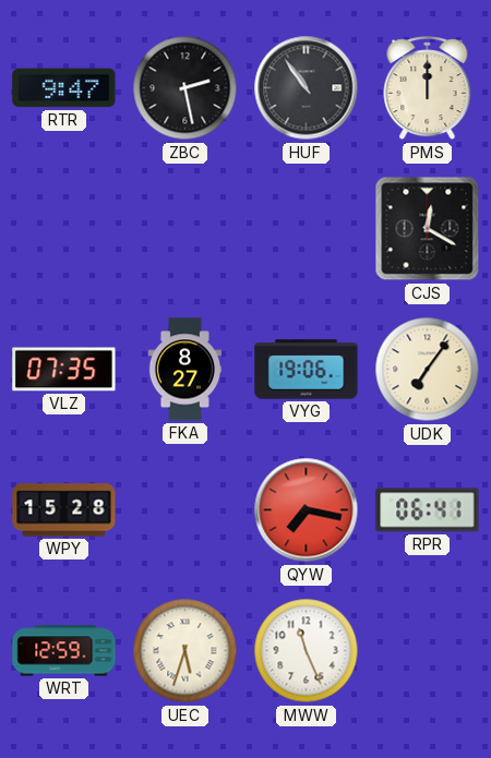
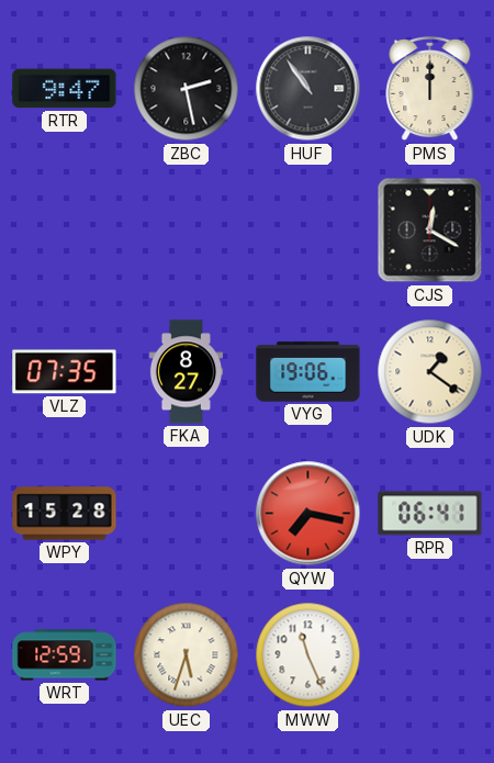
UDK: 7:06 -> 1:21 (430, 372)
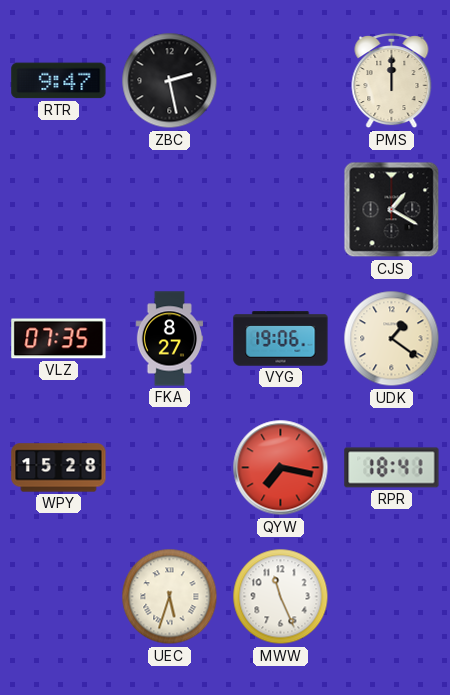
HUF: 10:54 -> none (308, 89)
CJS: 12:20 -> 1:20 (392, 210)
RPR: 06:41 -> 18:41 (392, 468)
WRT: 12:59 -> none (65, 655)
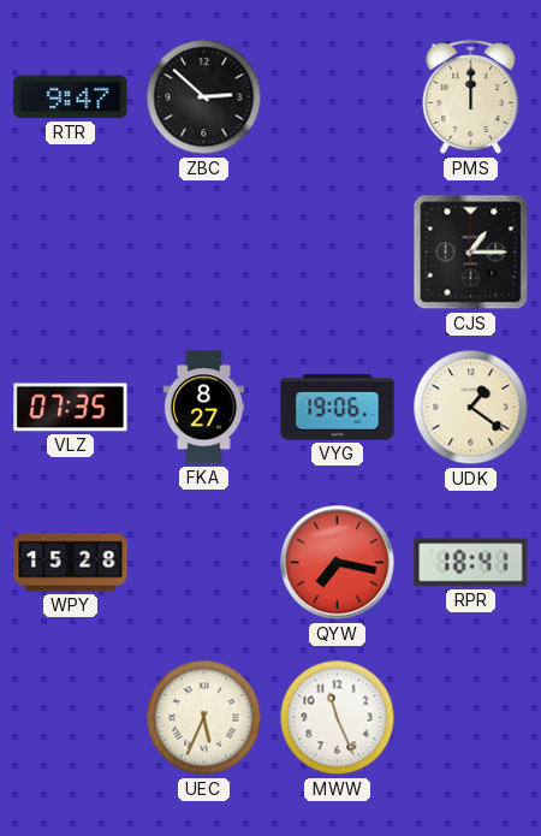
ZBC: 2:28 -> 2:52 (204, 97)
CJS: 1:20 -> 1:15 (471, 253)
UEC: 5:33 -> 5:34 (204, 718)
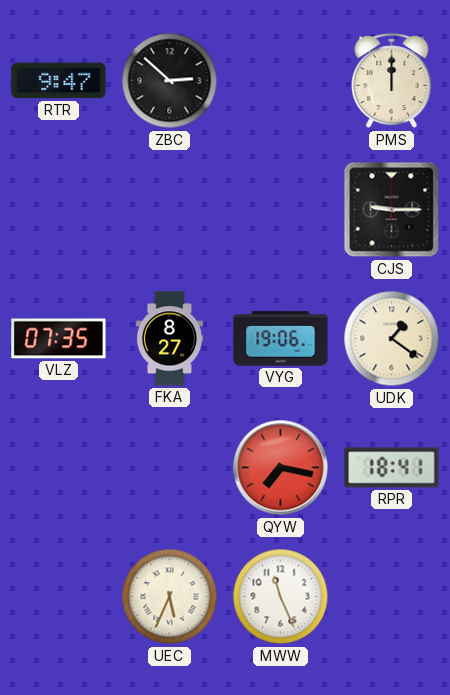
CJS: 1:15 -> 9:15 (392, 210)
WPY: 15:28 -> none (71, 563)
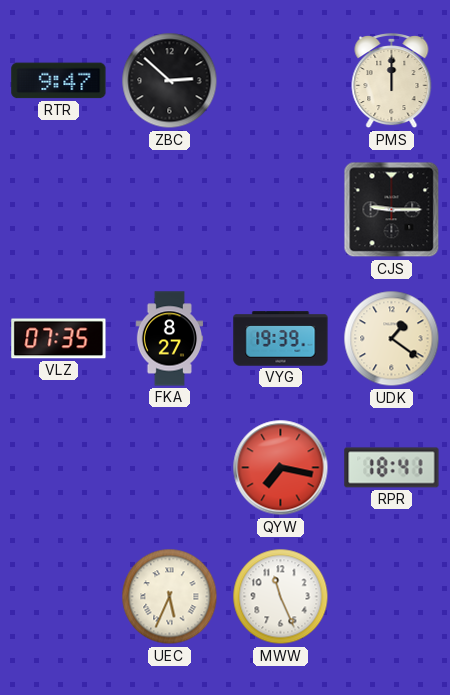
VYG: 19:06 -> 19:39 (281, 339)
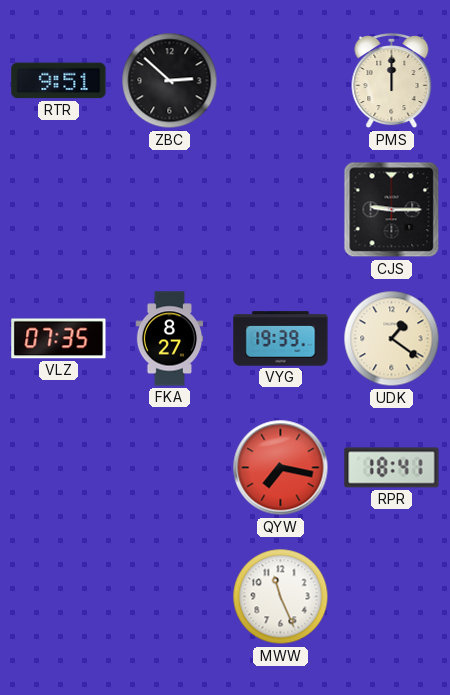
RTR: 9:47 -> 9:51 (59, 81)
UEC: 5:34 -> none (170, 597)
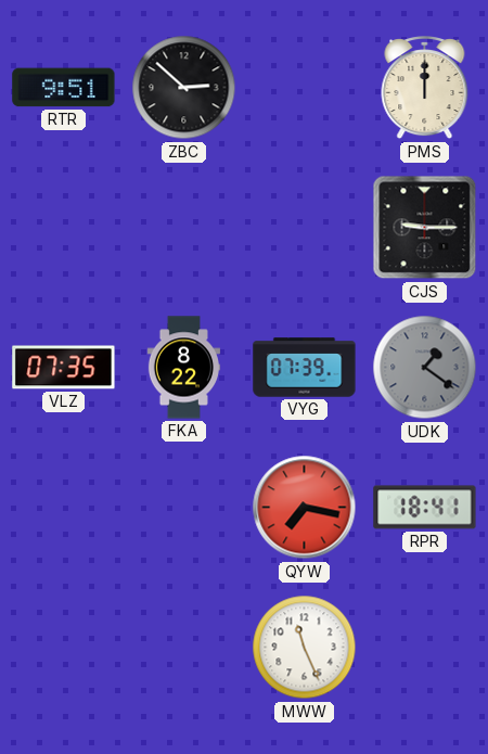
FKA: 8:27 -> 8:22 (184, 368)
VYG: 19:39 -> 07:39 (305, 368)
UDK dial: cream -> grey (425, 368)
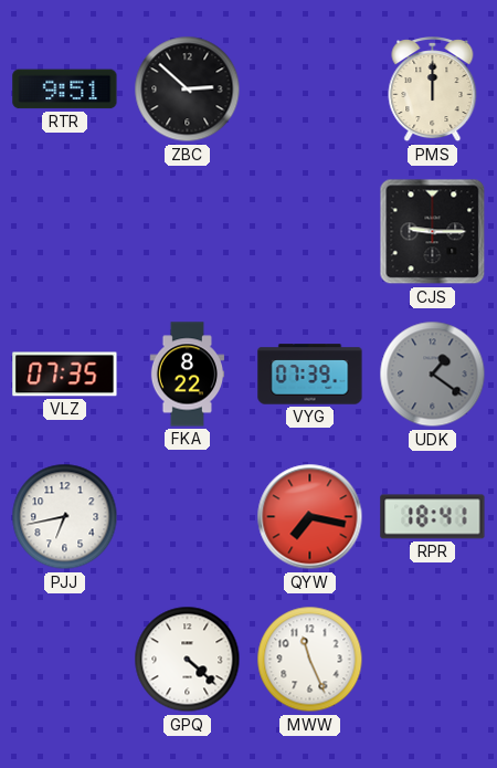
PJJ: none -> 6:43 (65, 517)
GPQ: none -> 4:22 (188, 660)
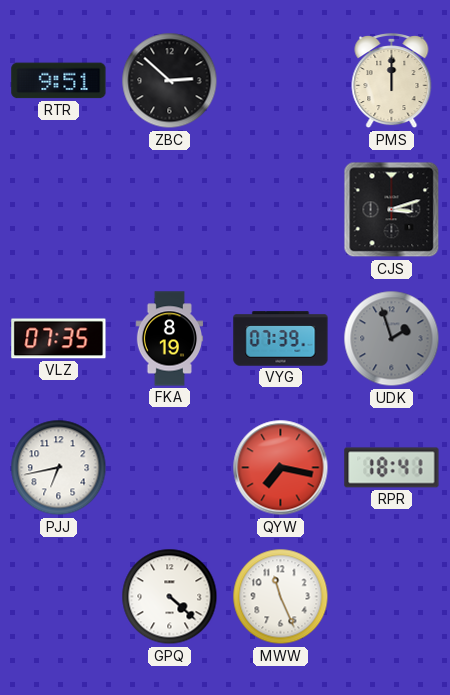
CJS: 9:15 -> 3:12 (392, 210)
FKA: 8:22 -> 8:19 (170, 339)
UDK: 1:21 -> 1:57 (392, 339)
